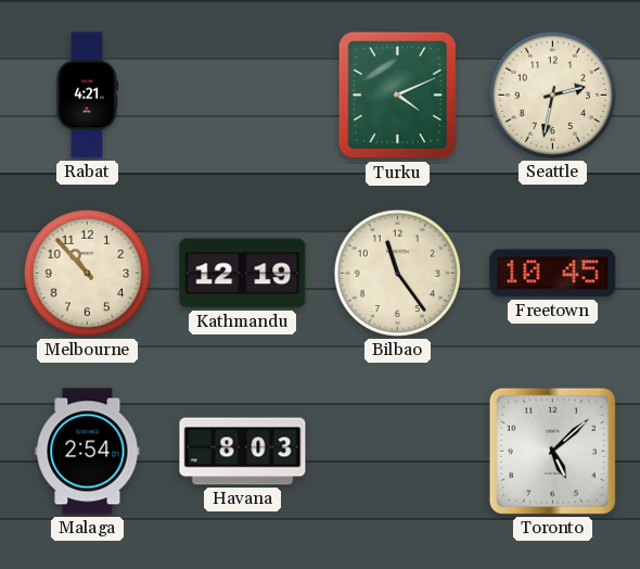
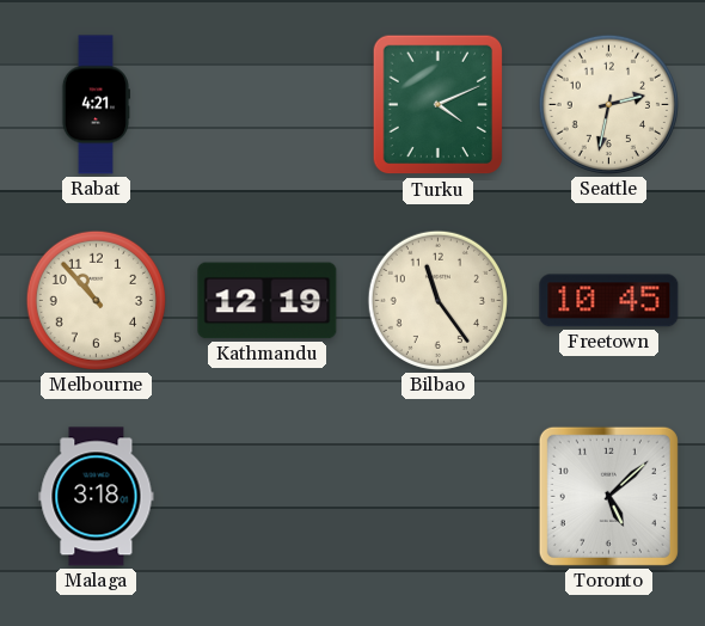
Malaga: 2:54 -> 3:18 (97, 497)
Havana: 8:03 -> none (243, 452)
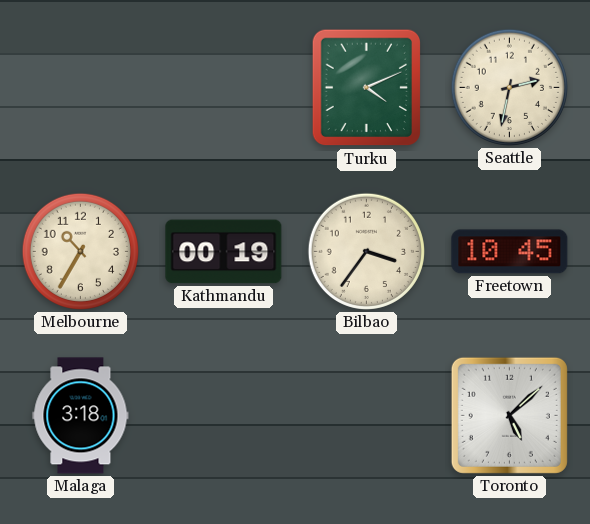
Rabat: 4:21 -> none (96, 105)
Melbourne: 10:53 -> 10:35 (80, 251)
Kathmandu: 12:19 -> 00:19 (224, 252)
Bilbao: 11:24 -> 3:36 (366, 251)
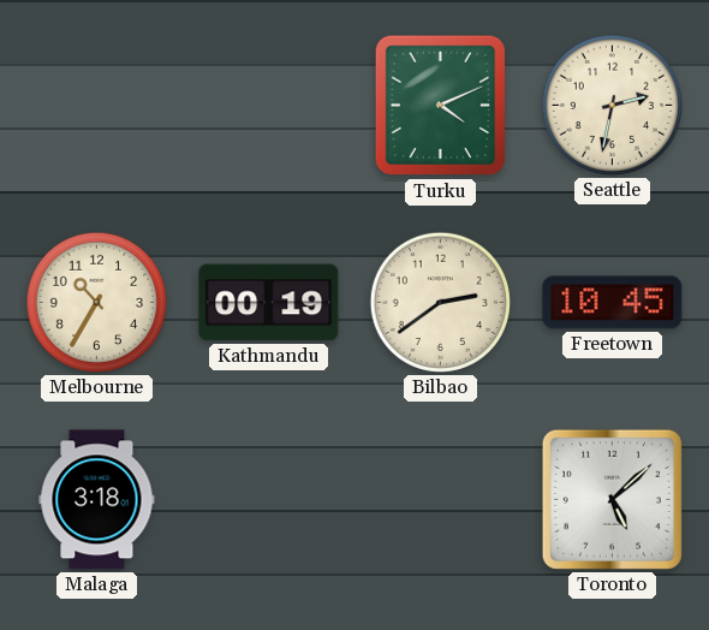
Bilbao: 3:36 -> 2:39 (440, 302)
